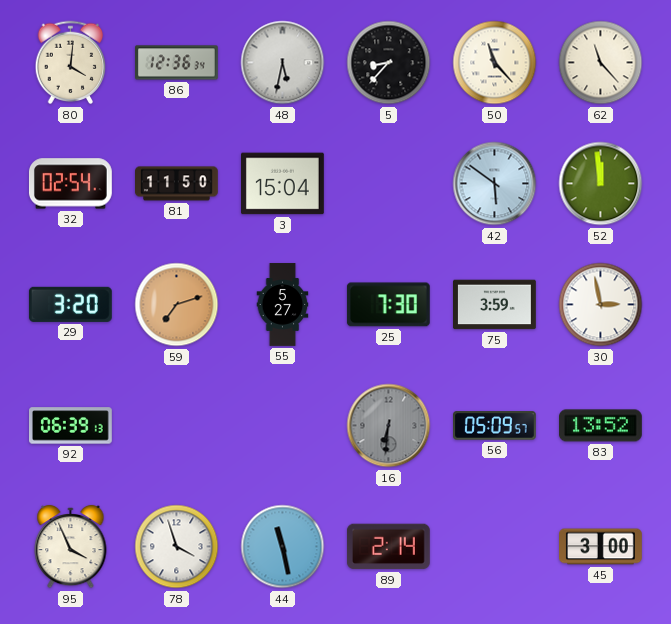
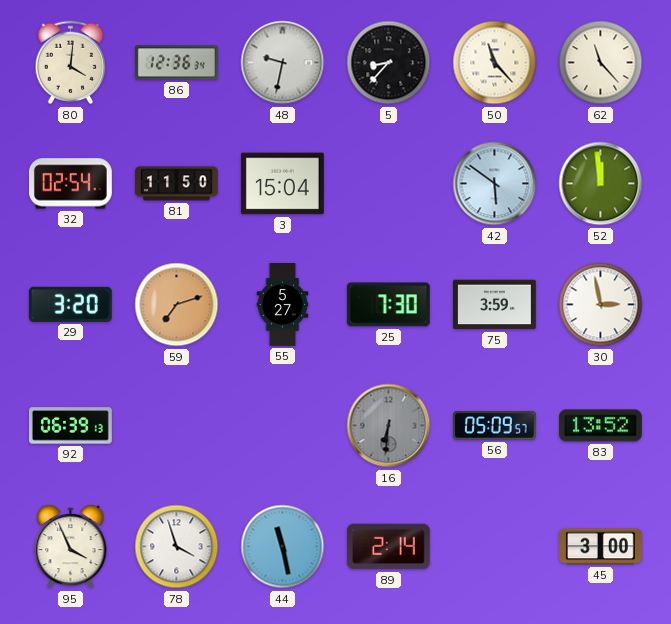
48: 5:32 -> 9:32 (283, 63)
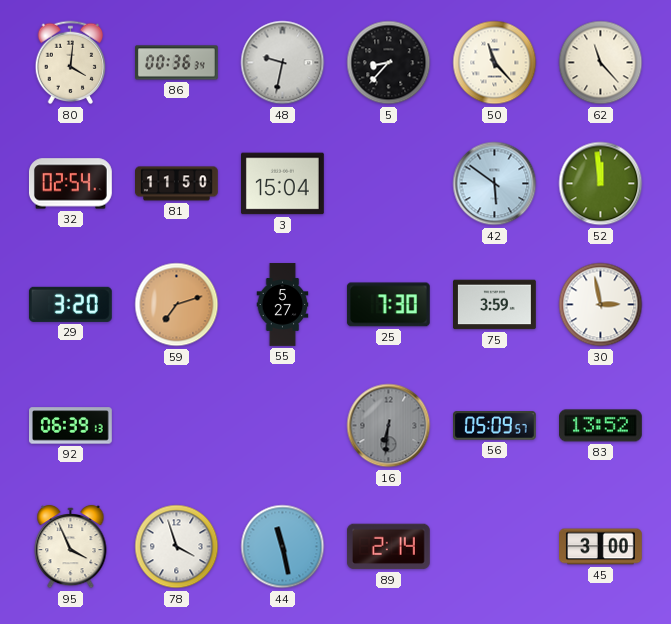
86: 12:36 -> 00:36 (177, 63)
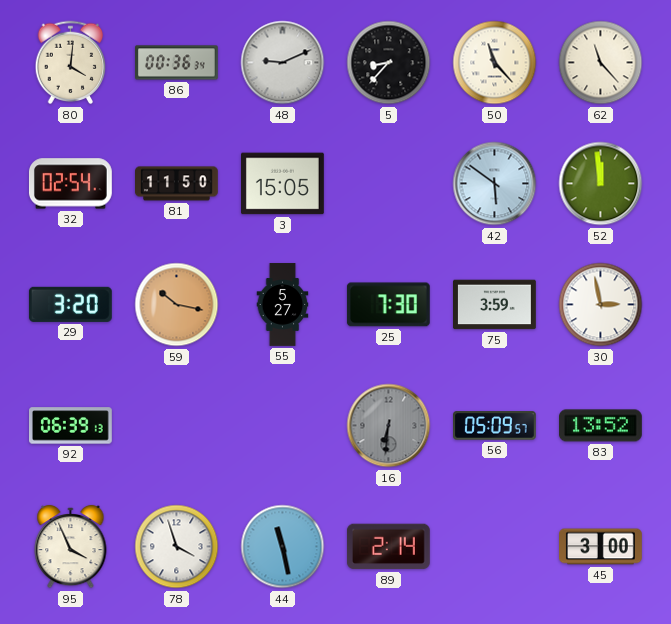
48: 9:32 -> 9:11 (283, 63)
3: 15:04 -> 15:05 (283, 184)
59: 7:12 -> 10:17 (177, 305)
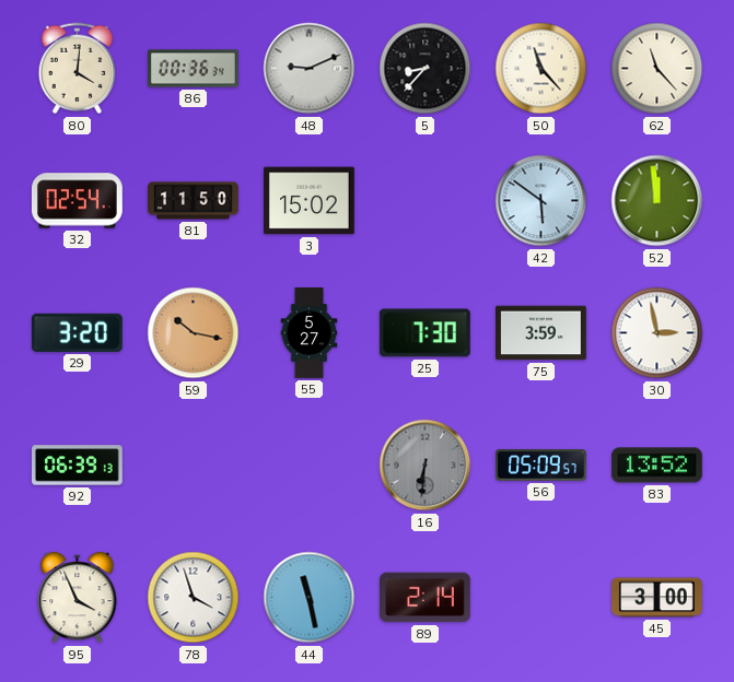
3: 15:05 -> 15:02 (310, 201)
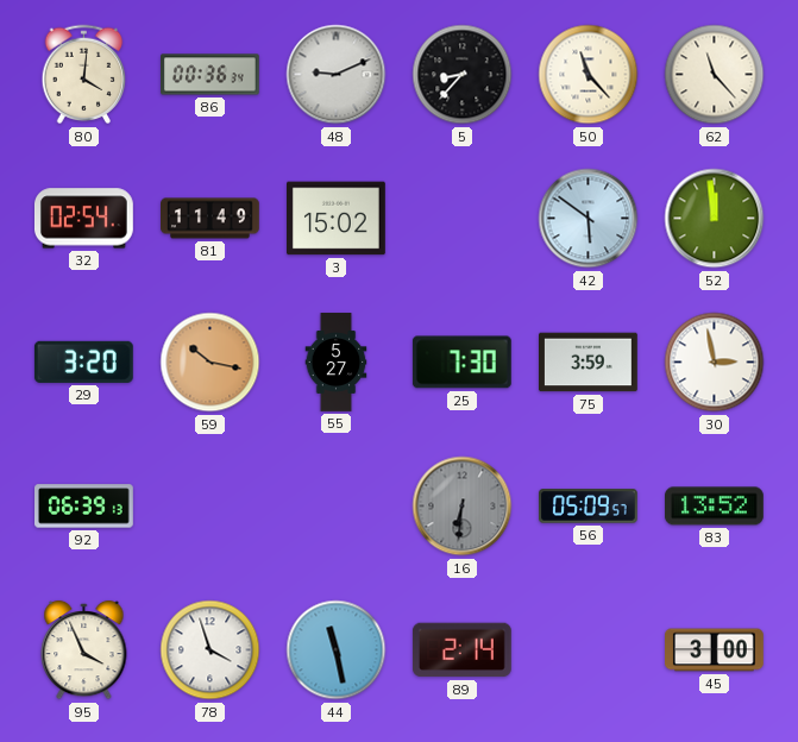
81: 11:50 -> 11:49 (211, 219)
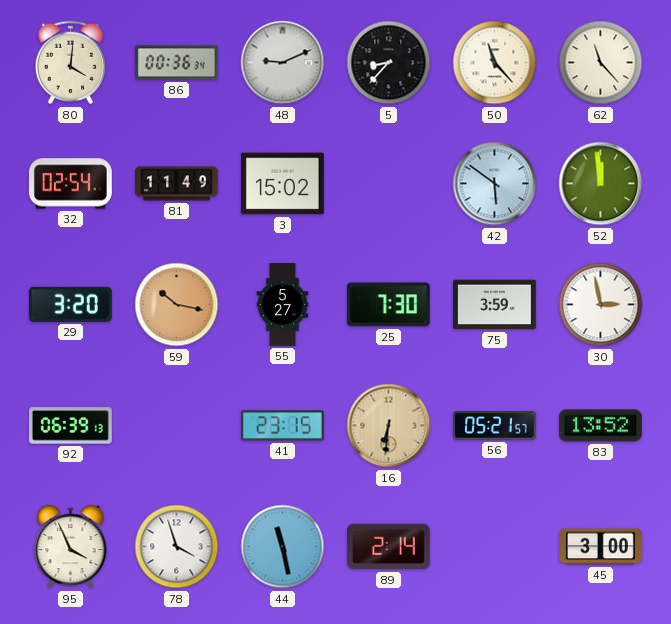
41: none -> 23:15 (283, 426)
16 dial: grey -> champagne (389, 426)
56: 05:09 -> 05:21 (495, 426)
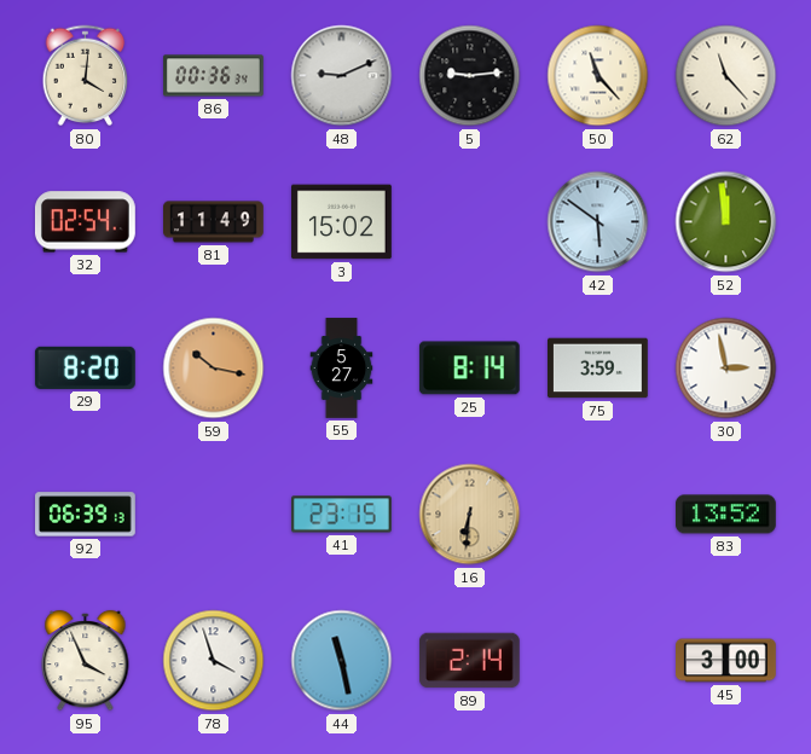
5: 8:37 -> 9:14 (470, 76)
29: 3:20 -> 8:20 (85, 367)
25: 7:30 -> 8:14 (469, 369)
56: 05:21 -> none (495, 426)
